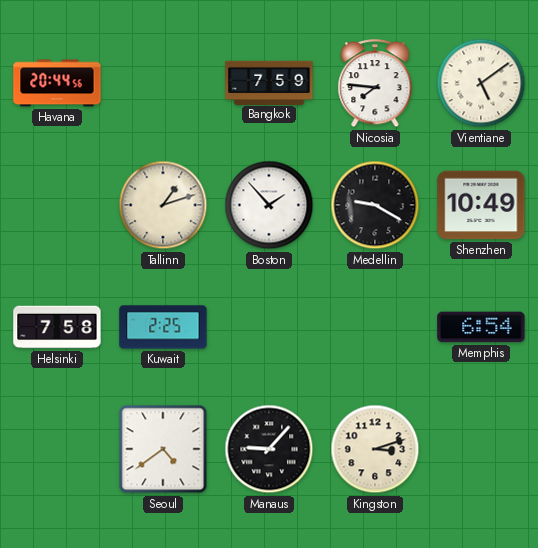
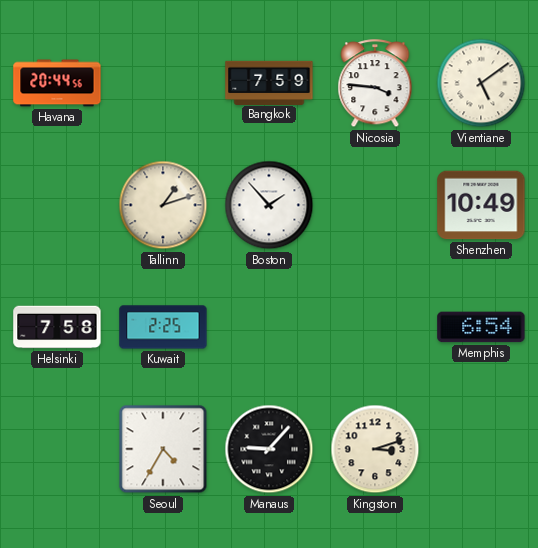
Nicosia: 7:46 -> 3:46 (375, 84)
Medellin: 9:20 -> none (375, 205)
Seoul: 4:39 -> 4:35 (163, 449)
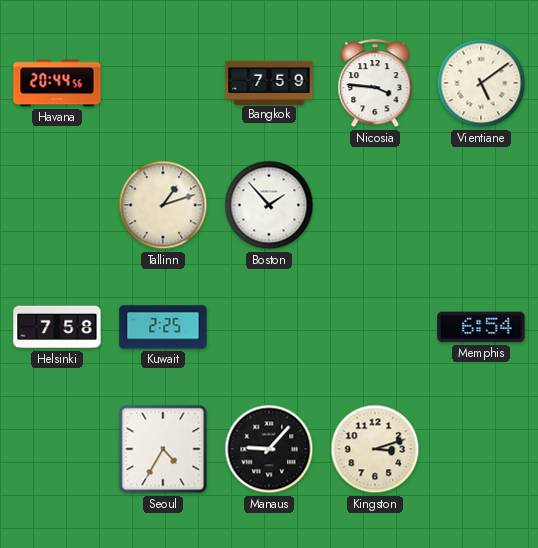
Shenzhen: 10:49 -> none (481, 205)
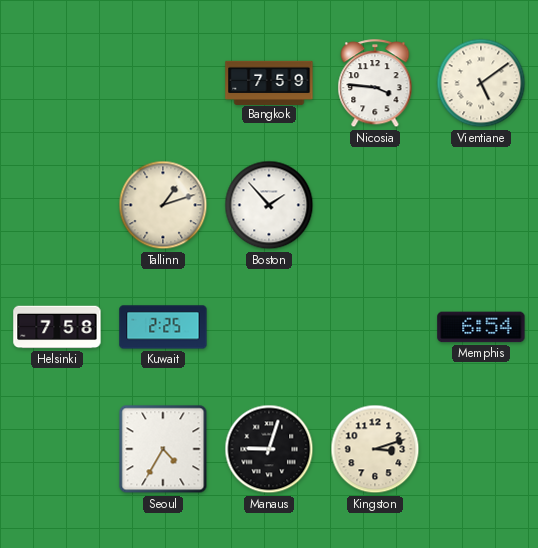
Havana: 20:44 -> none (57, 83)
Manaus: 9:07 -> 9:03 (269, 449)
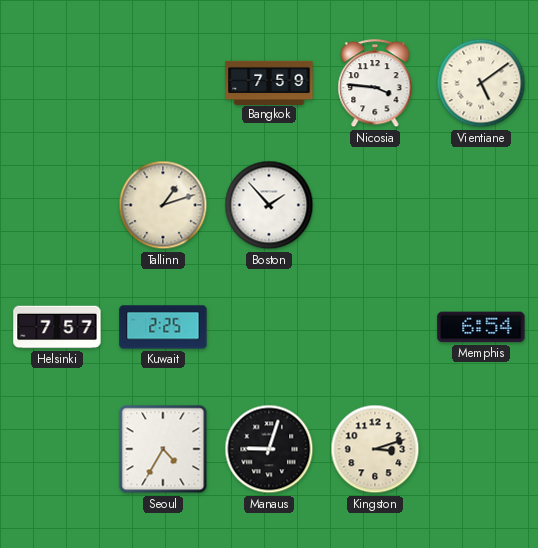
Helsinki: 7:58 -> 7:57 (57, 327)
